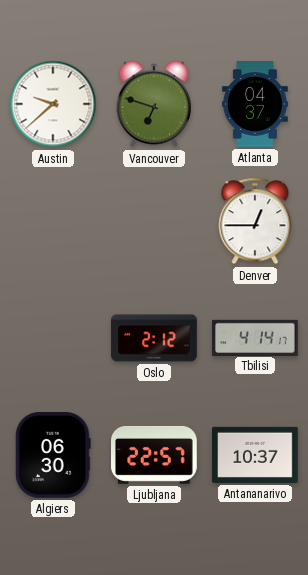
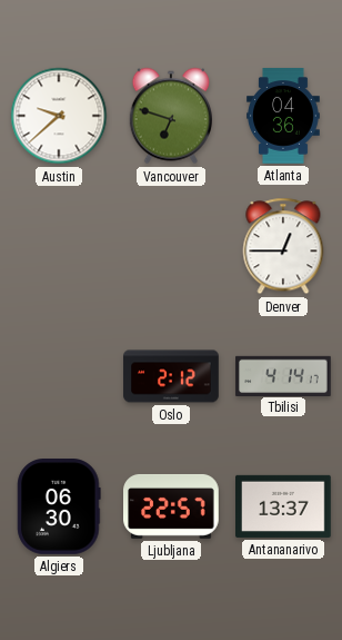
Atlanta: 04:37 -> 04:36 (284, 116)
Antananarivo: 10:37 -> 13:37 (284, 506)
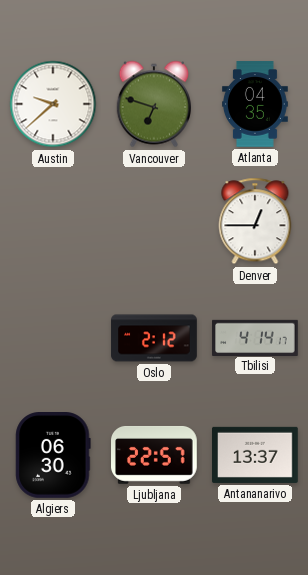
Atlanta: 04:36 -> 04:35 (256, 104)
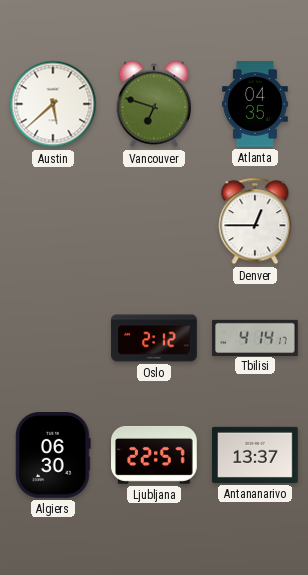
Austin: 9:38 -> 5:38 (53, 104)
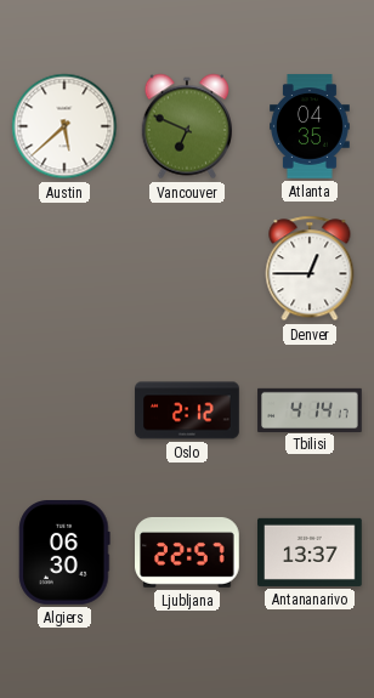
Vancouver: 6:48 -> 6:49 (186, 126)
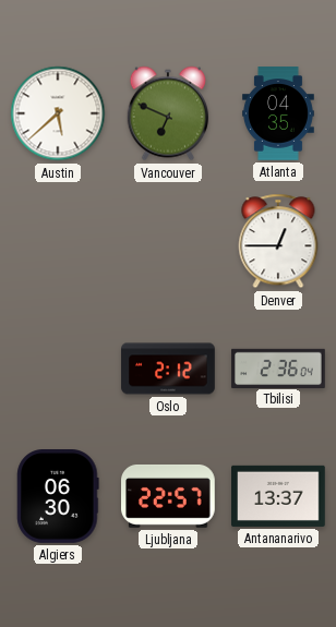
Tbilisi: 4:14 -> 2:36 (278, 367)
